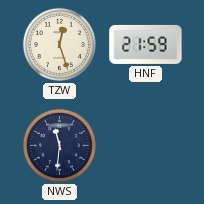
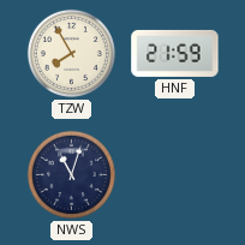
TZW: 12:27 -> 7:55 (71, 53)
NWS: 11:31 -> 11:03 (71, 174)
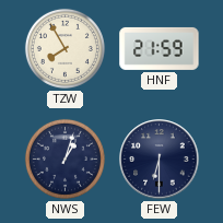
NWS: 11:03 -> 1:03 (64, 159)
FEW: none -> 6:30 (160, 160)
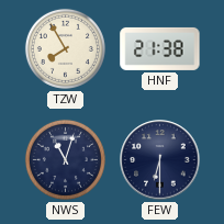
HNF: 21:59 -> 21:38 (160, 48)
NWS: 1:03 -> 11:03 (65, 159)
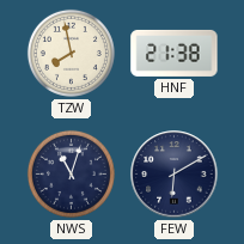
TZW: 7:55 -> 7:58 (71, 53)
FEW: 6:30 -> 6:10 (175, 175)
